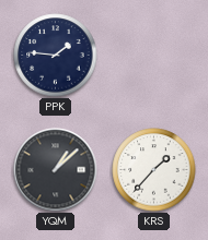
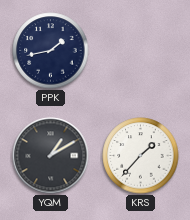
PPK: 1:46 -> 1:43 (51, 51)
YQM: 1:08 -> 1:10 (51, 156)
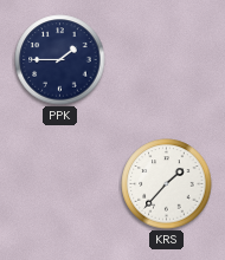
PPK: 1:43 -> 1:45 (60, 60)
YQM: 1:10 -> none (51, 156)
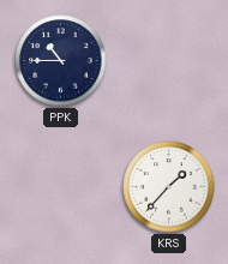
PPK: 1:45 -> 10:45 (61, 61)
